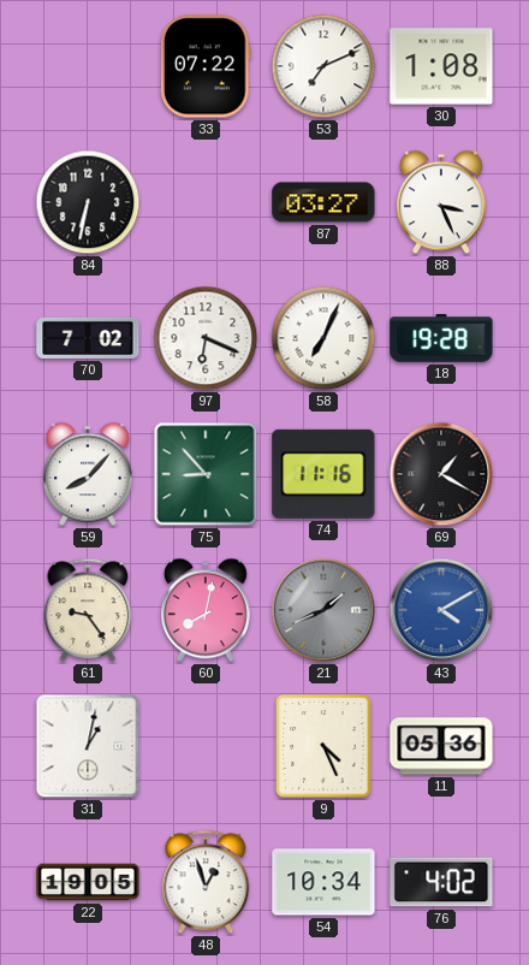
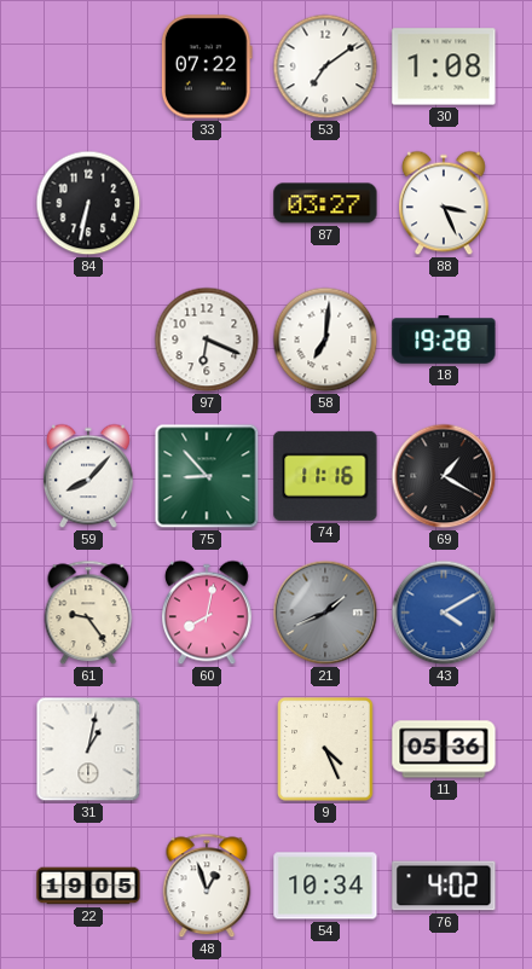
53: 7:11 -> 7:09 (325, 66)
70: 7:02 -> none (88, 338)
58: 7:04 -> 7:01 (325, 340)
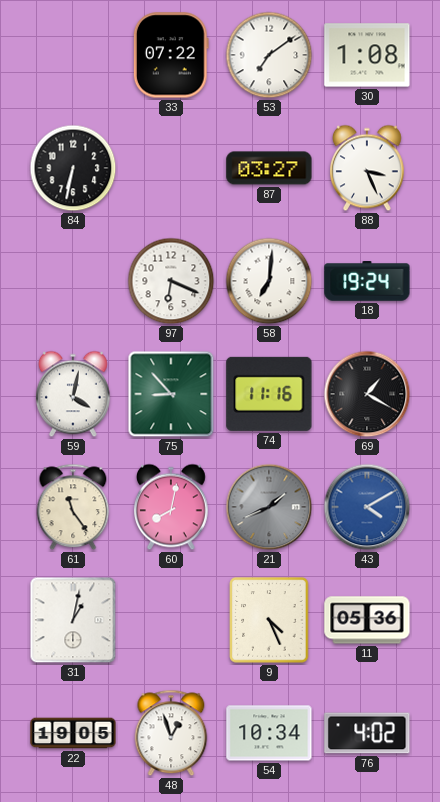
18: 19:28 -> 19:24 (367, 282)
59: 8:07 -> 4:02 (74, 394)
61: 9:24 -> 11:24 (73, 507)
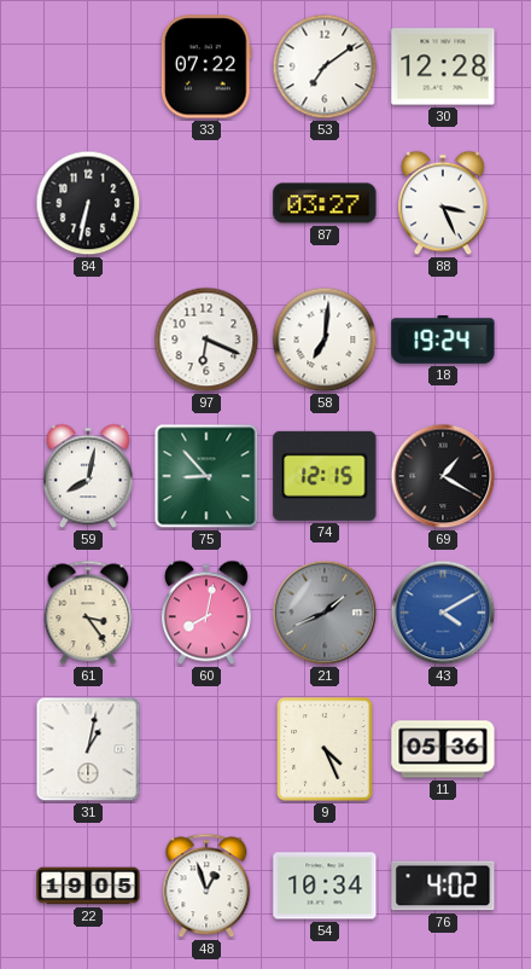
30: 1:08 -> 12:28 (443, 66)
59: 4:02 -> 8:02 (89, 476)
74: 11:16 -> 12:15 (325, 476)
61: 11:24 -> 3:24 (88, 613)
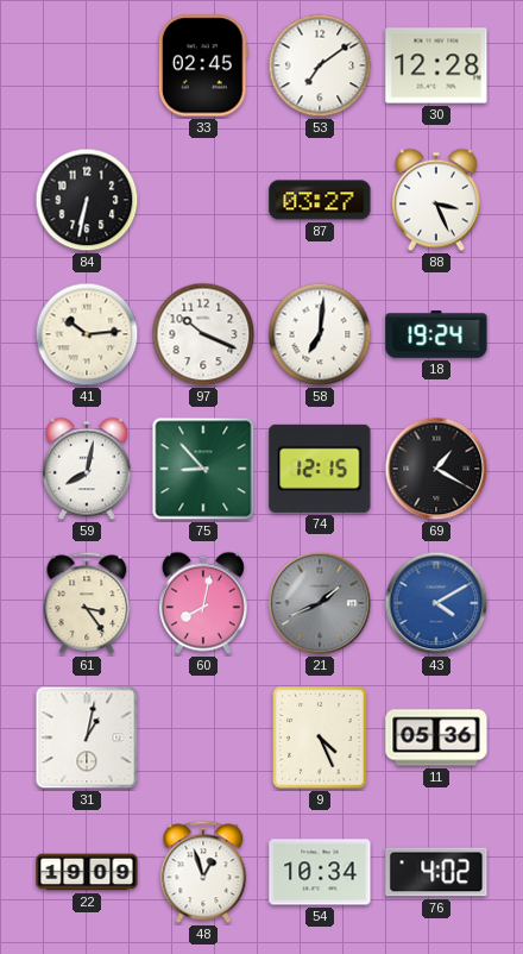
33: 07:22 -> 02:45 (203, 65)
41: none -> 10:14 (87, 334)
97: 6:19 -> 10:19 (203, 334)
22: 19:05 -> 19:09 (87, 872)
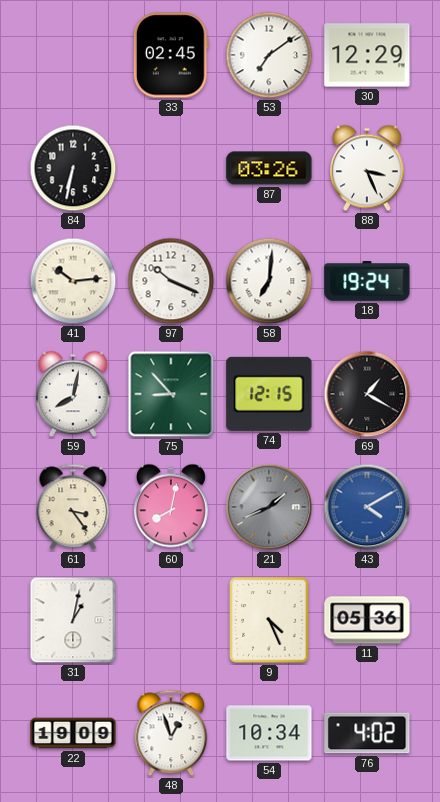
30: 12:28 -> 12:29 (367, 55)
87: 03:27 -> 03:26 (269, 168)
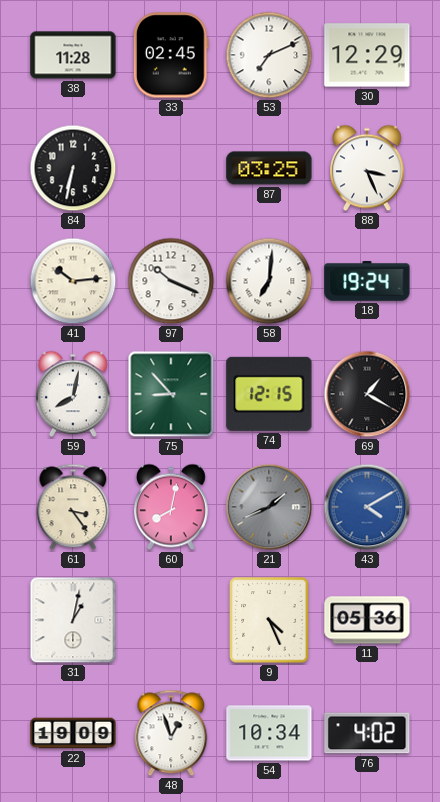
38: none -> 11:28 (73, 55)
53: 7:09 -> 7:11 (269, 55)
87: 03:26 -> 03:25 (269, 168)
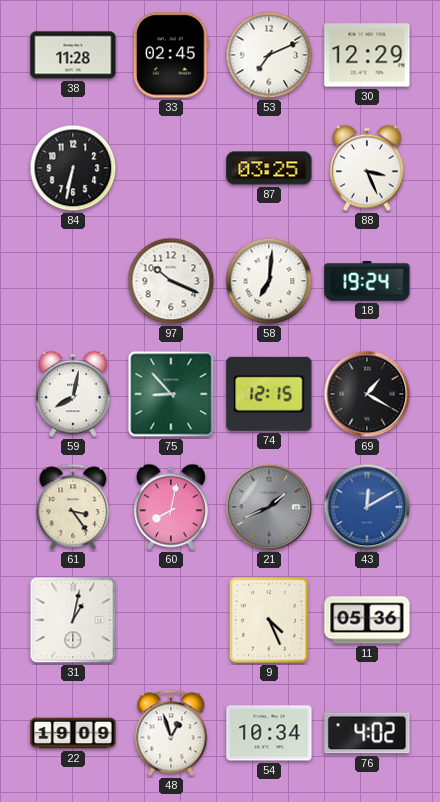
41: 10:14 -> none (73, 281)
43: 4:10 -> 12:10 (367, 507)
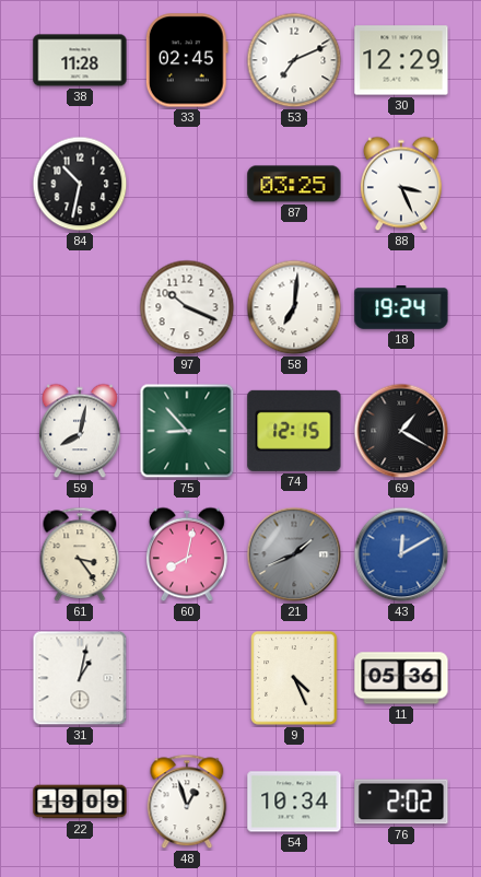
84: 6:32 -> 10:32 (80, 184)
76: 4:02 -> 2:02 (401, 802)
